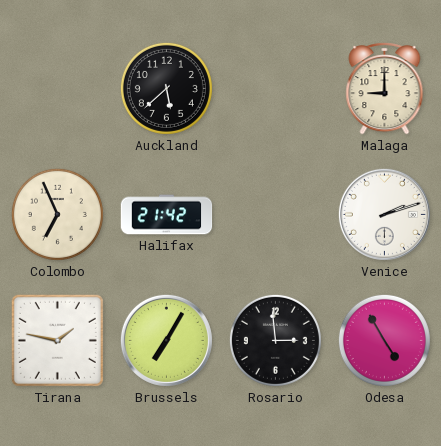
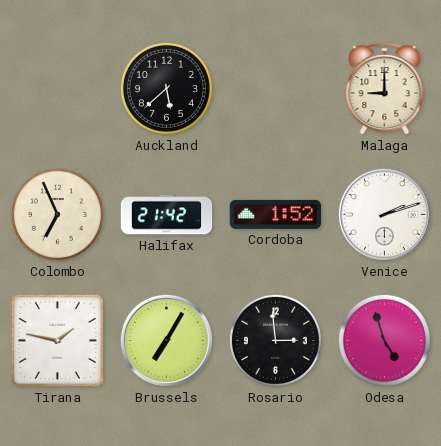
Cordoba: none -> 1:52 (276, 214)
Odesa: 4:55 -> 4:57 (384, 340)
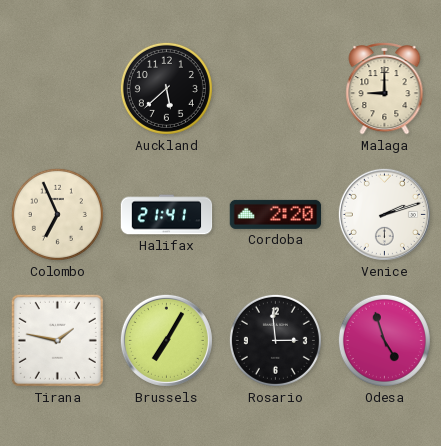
Halifax: 21:42 -> 21:41 (167, 215)
Cordoba: 1:52 -> 2:20 (276, 214)
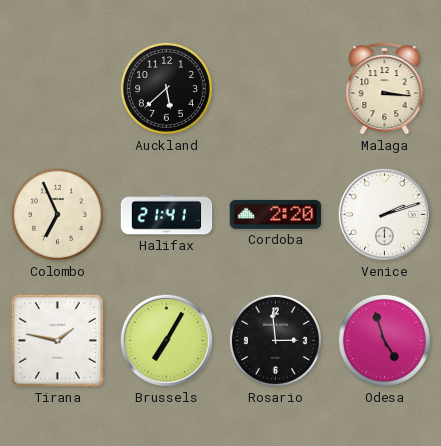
Malaga: 9:00 -> 3:16 (385, 89)
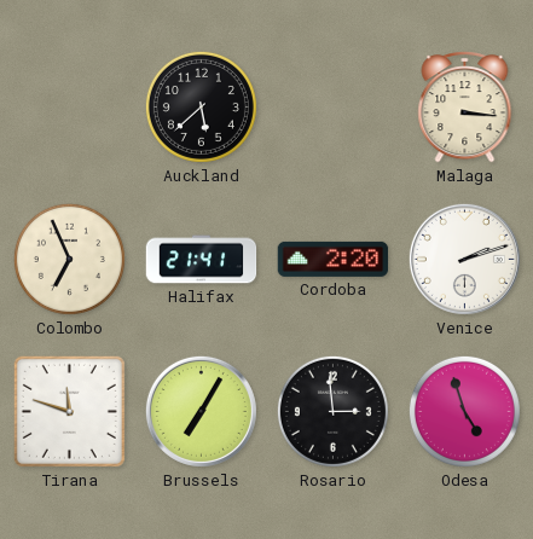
Tirana: 1:47 -> 11:48 (69, 411)
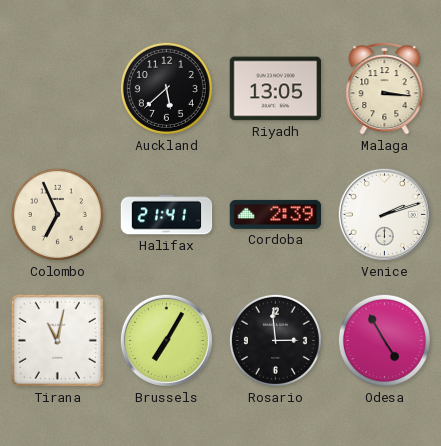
Riyadh: none -> 13:05 (276, 89)
Cordoba: 2:20 -> 2:39 (276, 214)
Tirana: 11:48 -> 11:02 (57, 340)
Odesa: 4:57 -> 4:55 (384, 340)
